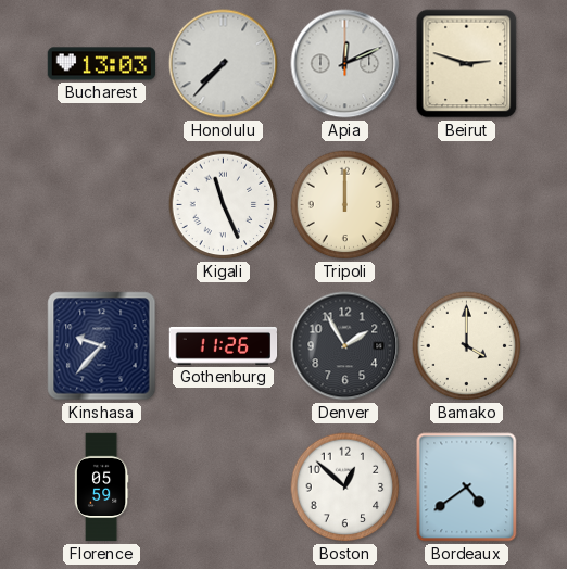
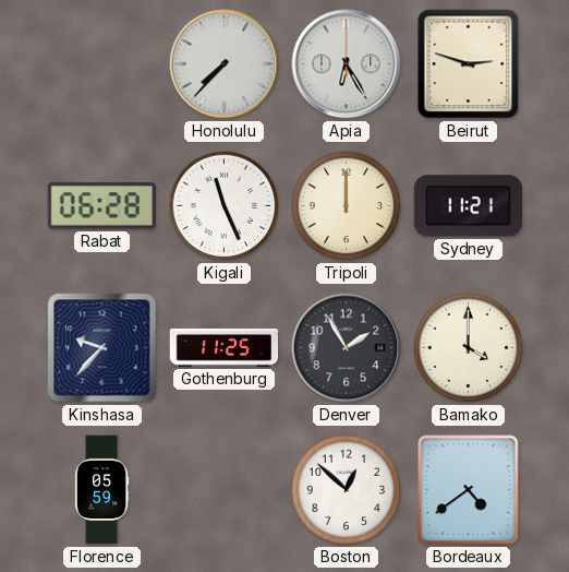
Bucharest: 13:03 -> none (102, 64)
Apia: 12:11 -> 6:25 (347, 64)
Rabat: none -> 06:28 (101, 206)
Sydney: none -> 11:21 (468, 206)
Gothenburg: 11:26 -> 11:25 (225, 347)
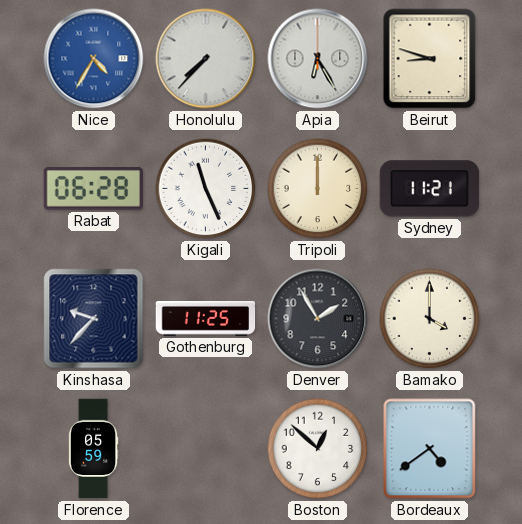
Nice: none -> 4:35 (94, 59)
Beirut: 2:48 -> 8:48 (430, 59)
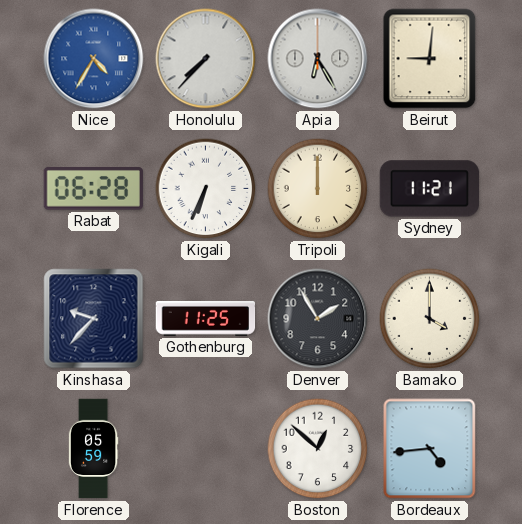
Beirut: 8:48 -> 9:01 (430, 59)
Kigali: 11:26 -> 6:34 (206, 189)
Bordeaux: 4:39 -> 4:44 (430, 449)
